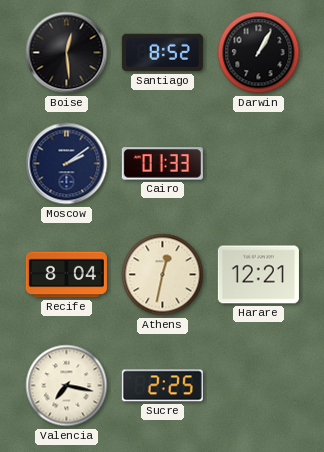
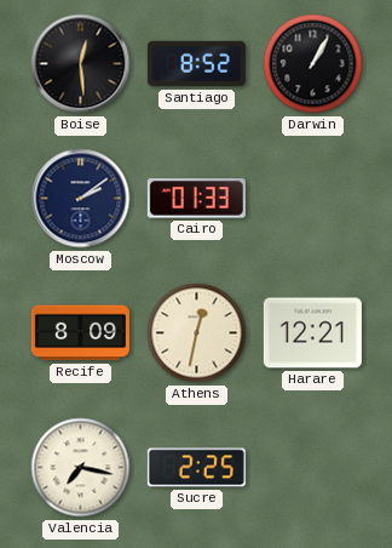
Recife: 8:04 -> 8:09 (80, 333)
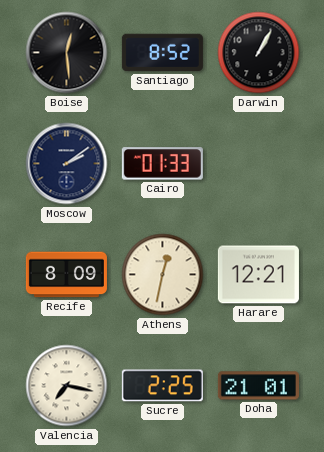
Doha: none -> 21:01 (258, 386)
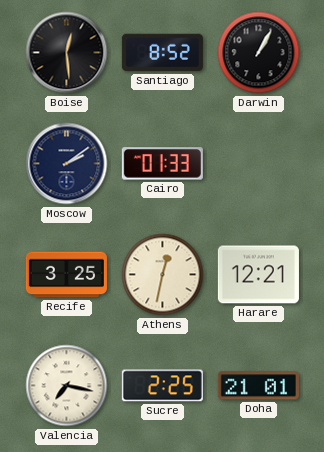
Recife: 8:09 -> 3:25 (66, 275)
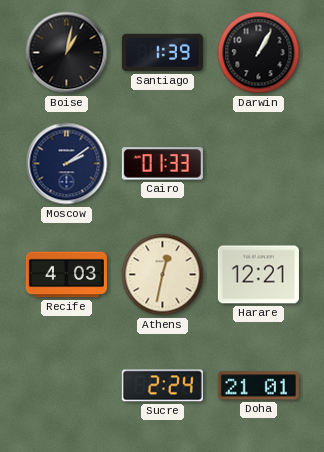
Boise: 12:29 -> 1:02 (67, 53)
Santiago: 8:52 -> 1:39 (162, 53)
Recife: 3:25 -> 4:03 (66, 275)
Valencia: 7:17 -> none (67, 386)
Sucre: 2:25 -> 2:24 (162, 386)
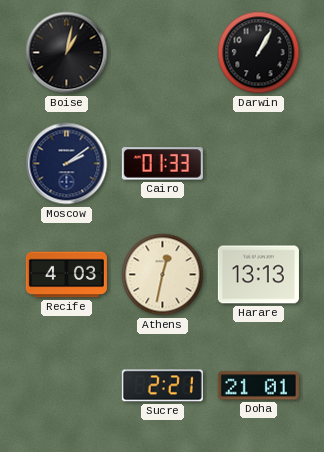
Santiago: 1:39 -> none (162, 53)
Harare: 12:21 -> 13:13 (258, 275)
Sucre: 2:24 -> 2:21 (162, 386)
